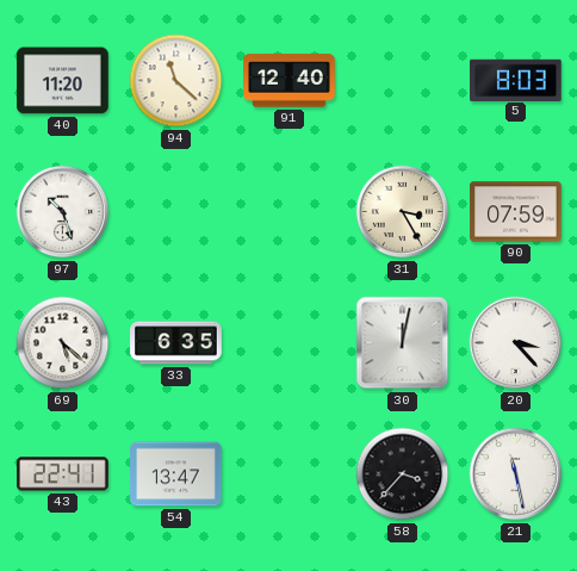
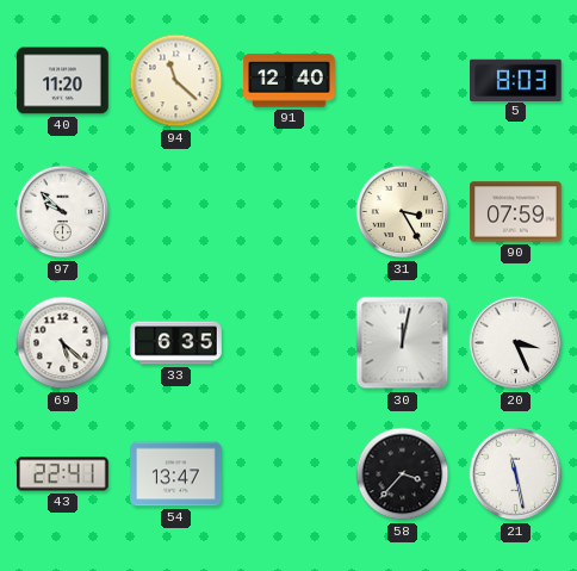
97: 10:27 -> 9:52 (63, 212)
20: 3:23 -> 3:26 (516, 343)
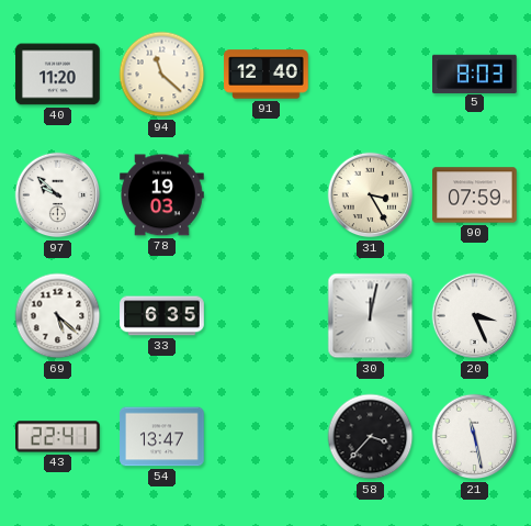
78: none -> 19:03 (162, 195)
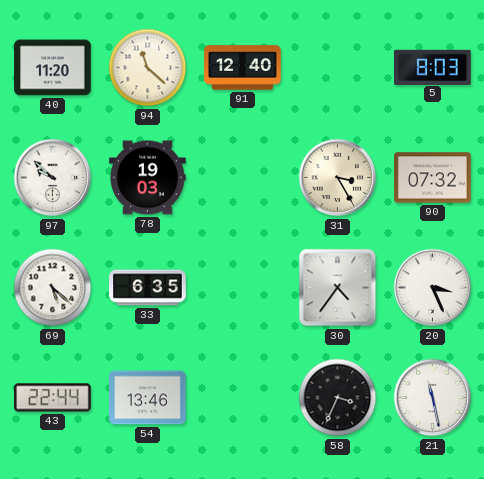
90: 07:59 -> 07:32 (433, 178)
30: 12:02 -> 4:36 (338, 288)
43: 22:41 -> 22:44 (53, 398)
54: 13:47 -> 13:46 (148, 398)
58: 3:37 -> 3:34 (338, 398)
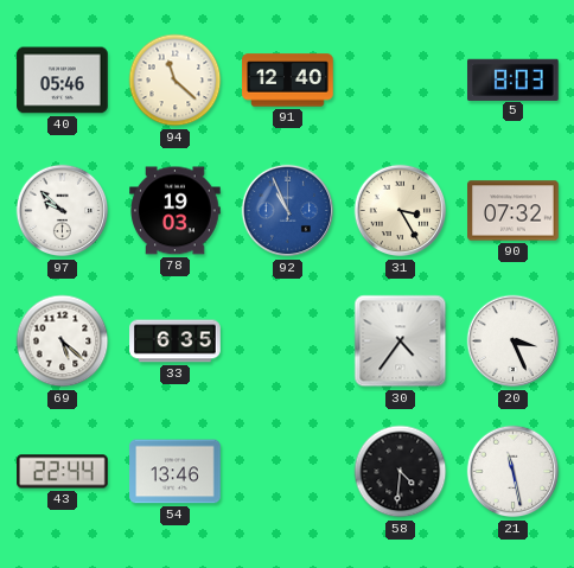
40: 11:20 -> 05:46 (63, 81)
92: none -> 10:56 (288, 211)
58: 3:34 -> 4:31 (401, 472)
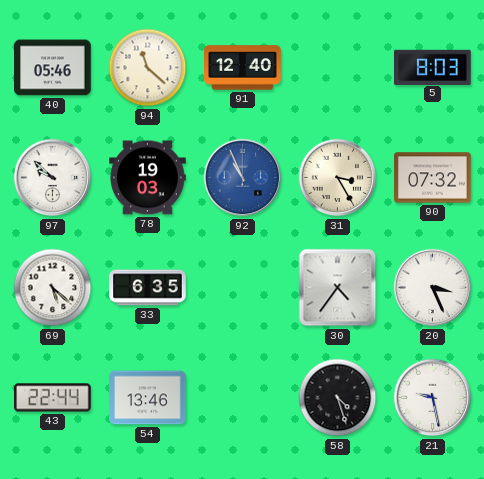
58: 4:31 -> 4:27 (338, 398)
21: 11:28 -> 9:28 (433, 398)
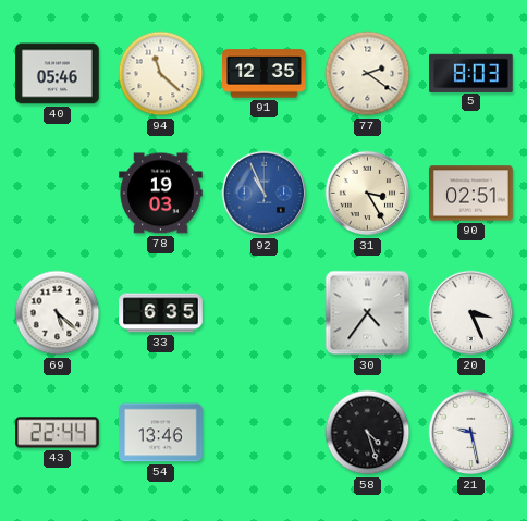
91: 12:40 -> 12:35 (265, 74)
77: none -> 2:21 (368, 74)
97: 9:52 -> none (53, 178)
90: 07:32 -> 02:51 (471, 194)
